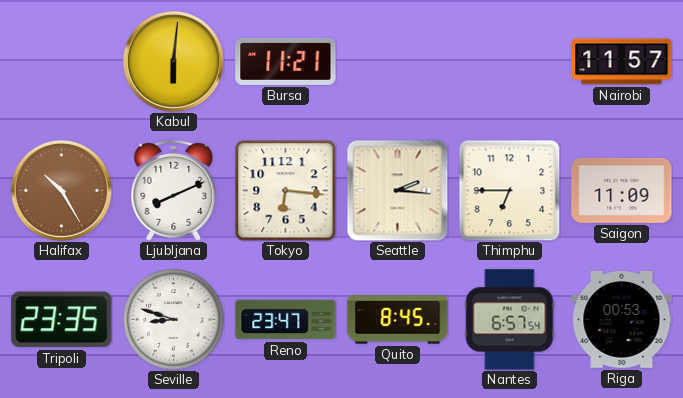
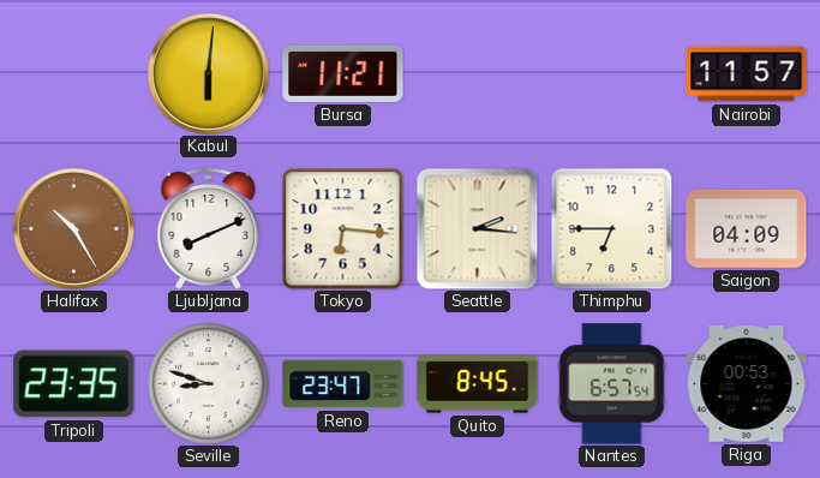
Saigon: 11:09 -> 04:09 (747, 228)
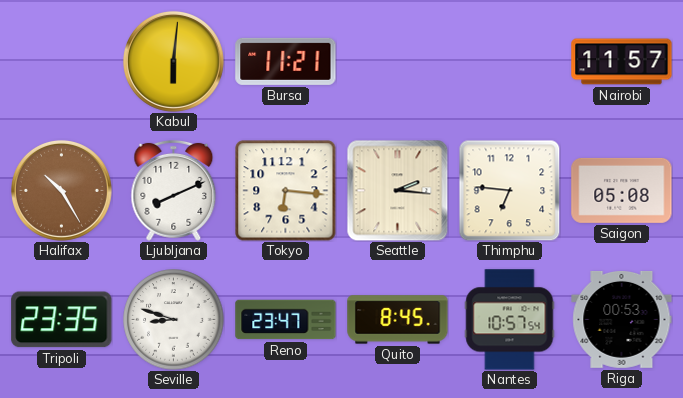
Thimphu: 6:45 -> 6:46 (509, 190)
Saigon: 04:09 -> 05:08 (622, 190)
Nantes: 6:57 -> 10:57 (510, 320)
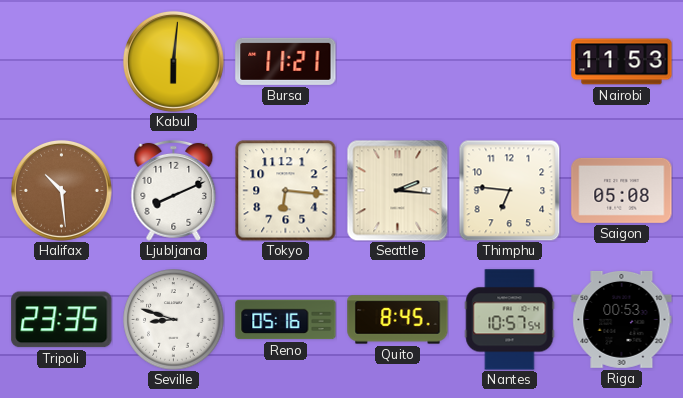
Nairobi: 11:57 -> 11:53 (622, 62)
Halifax: 10:25 -> 10:29 (61, 190)
Reno: 23:47 -> 05:16 (286, 320)
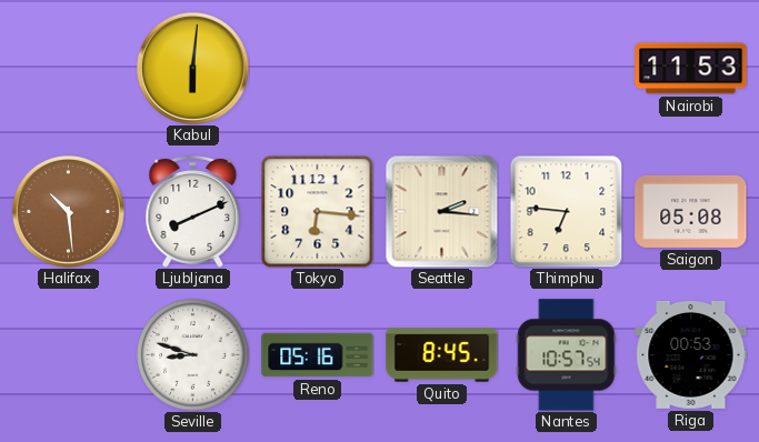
Bursa: 11:21 -> none (286, 61)
Tripoli: 23:35 -> none (62, 320)
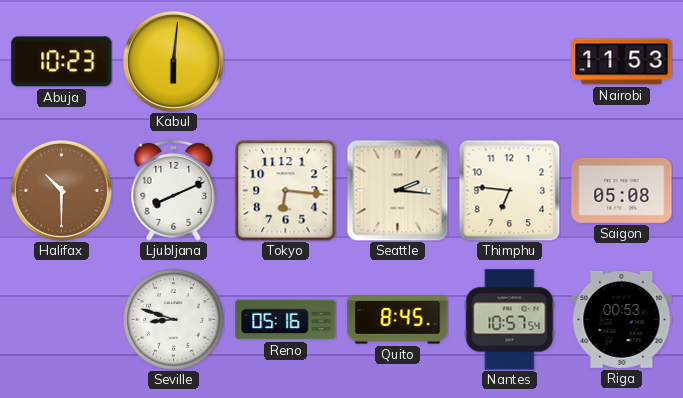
Abuja: none -> 10:23 (62, 62)
Halifax: 10:29 -> 10:30 (61, 190)
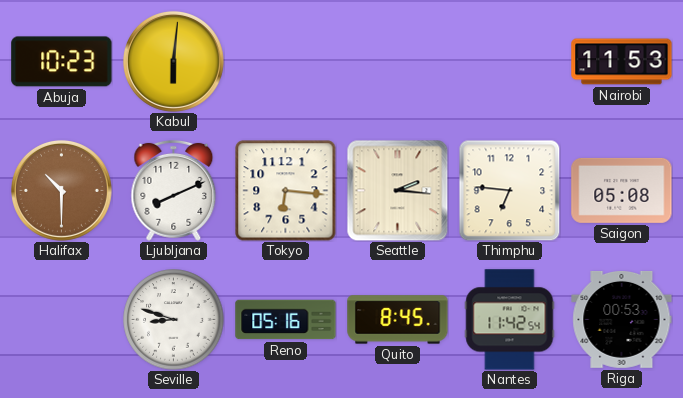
Nantes: 10:57 -> 11:42 (510, 320)
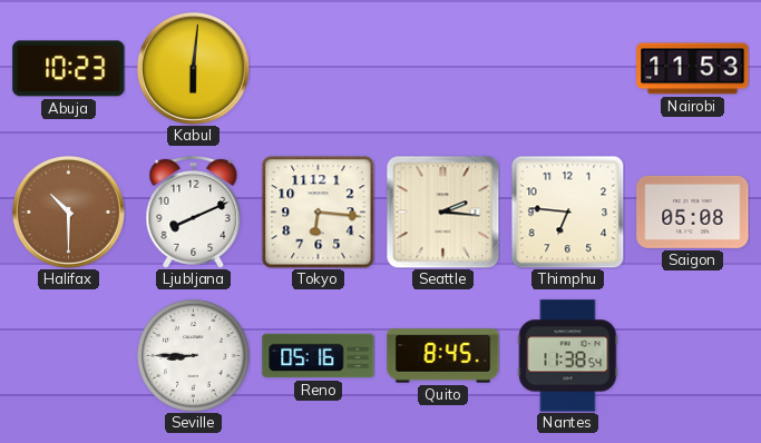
Seville: 8:48 -> 8:45 (194, 356)
Nantes: 11:42 -> 11:38 (568, 356)
Riga: 00:53 -> none (622, 319)
